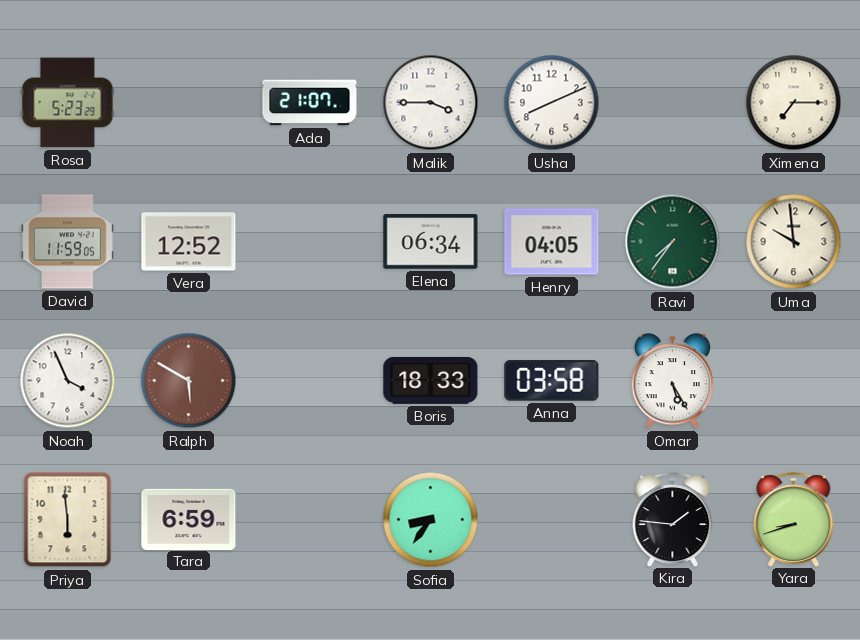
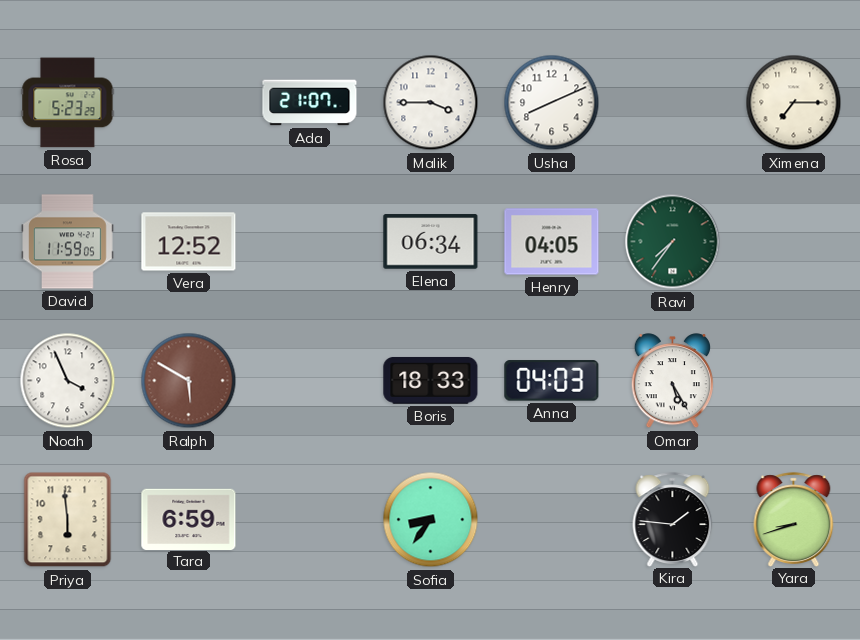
Uma: 9:59 -> none (794, 242)
Anna: 03:58 -> 04:03 (552, 381)
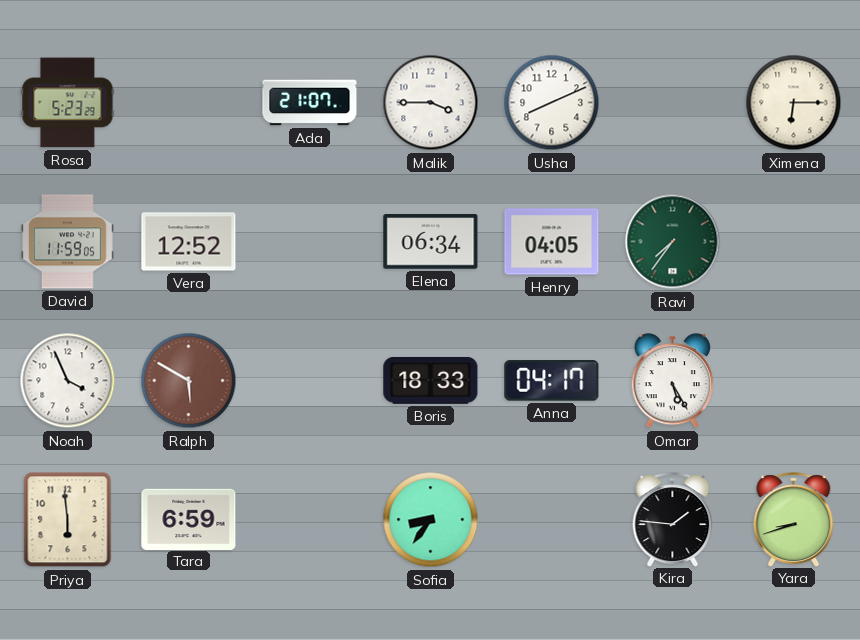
Ximena: 7:15 -> 6:15 (794, 103)
Anna: 04:03 -> 04:17 (552, 381)
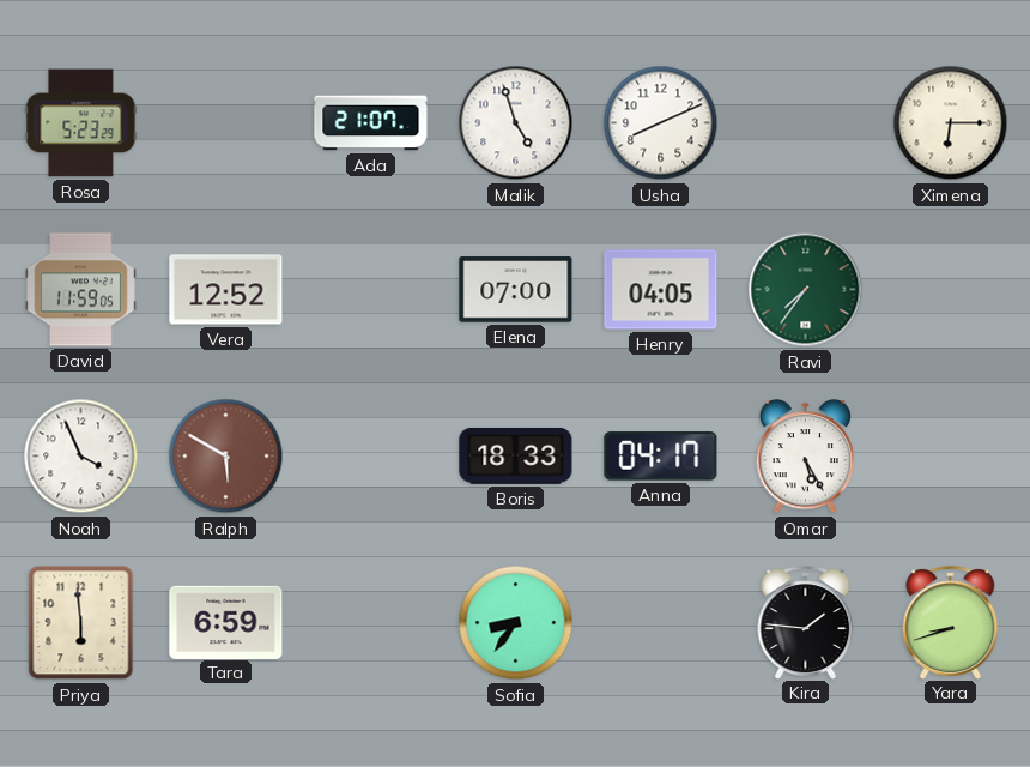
Malik: 3:45 -> 4:57 (516, 123)
Elena: 06:34 -> 07:00 (516, 290)
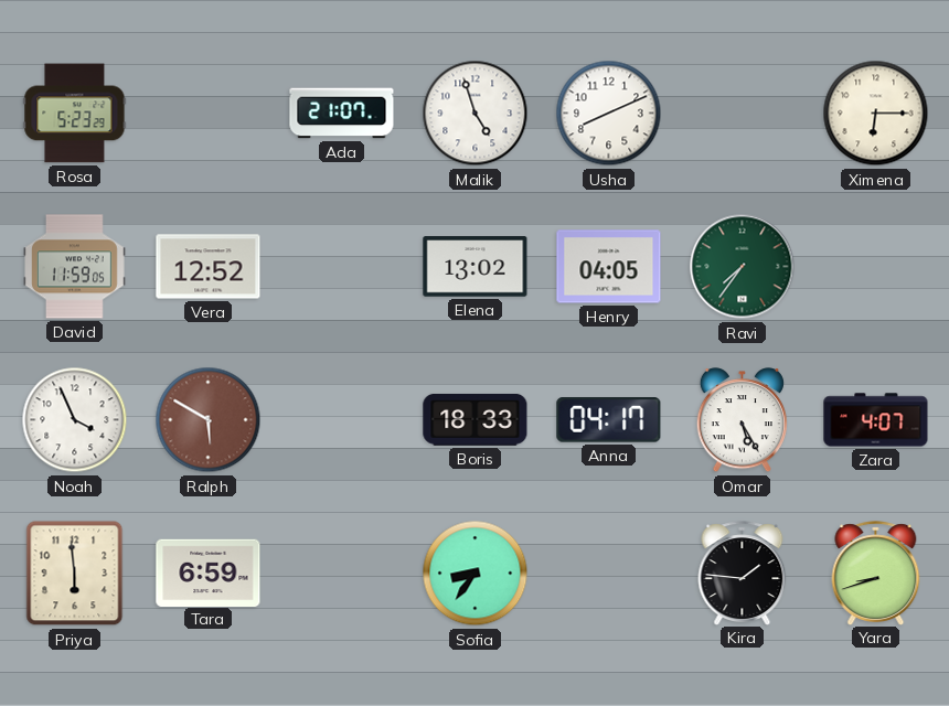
Elena: 07:00 -> 13:02 (476, 267)
Zara: none -> 4:07 (876, 420)
